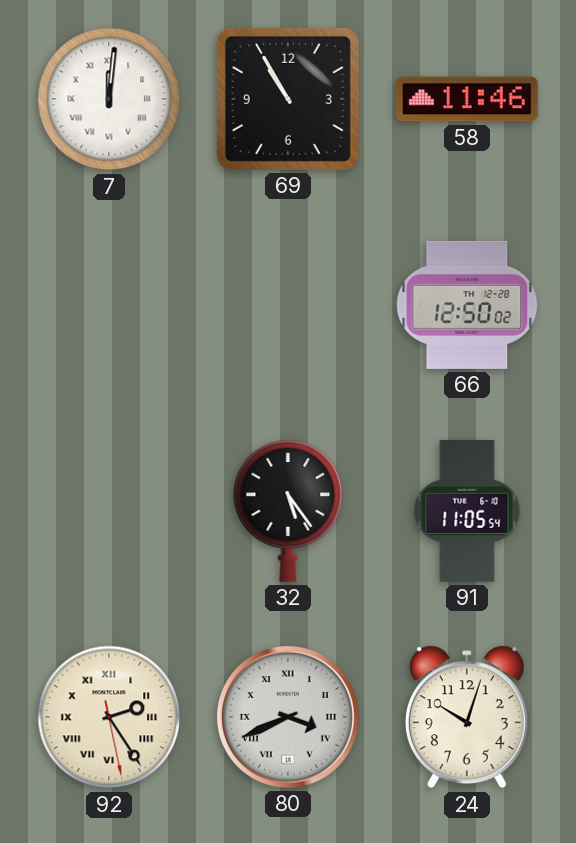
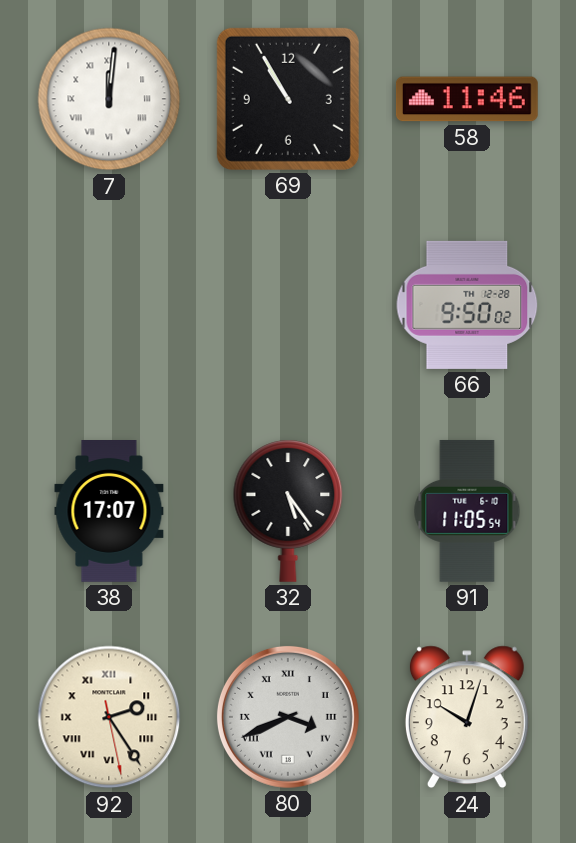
66: 12:50 -> 9:50 (467, 305)
38: none -> 17:07 (109, 512)
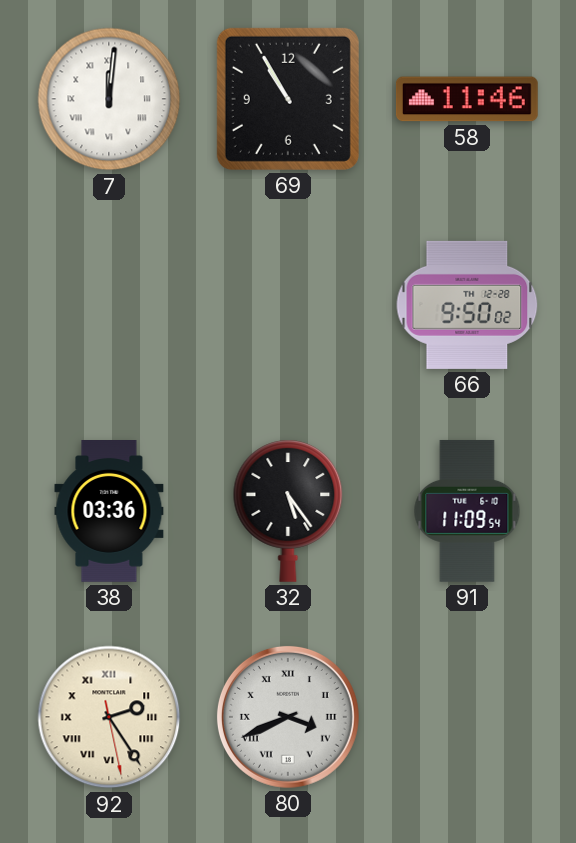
38: 17:07 -> 03:36 (109, 512)
91: 11:05 -> 11:09 (467, 511)
24: 10:03 -> none (467, 717)
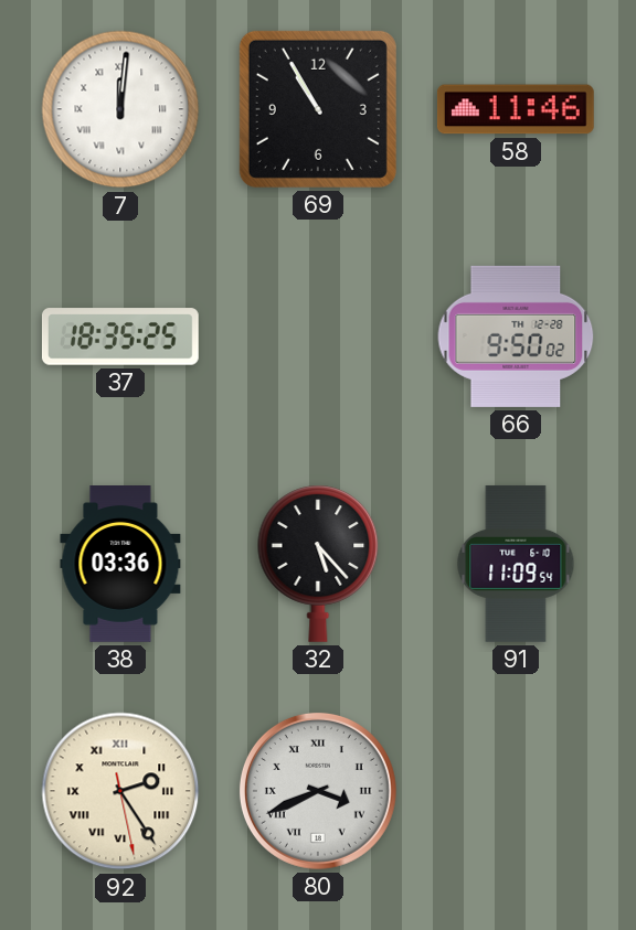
37: none -> 18:35 (120, 336)
32: 5:24 -> 5:23 (318, 564)
